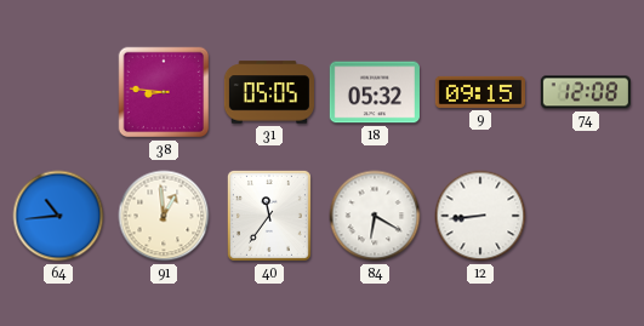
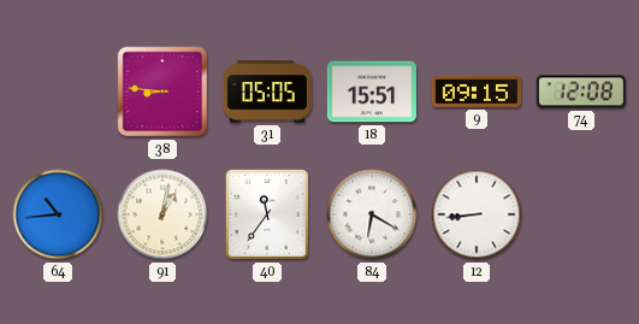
18: 05:32 -> 15:51 (372, 92)
91: 12:59 -> 1:02 (162, 214)
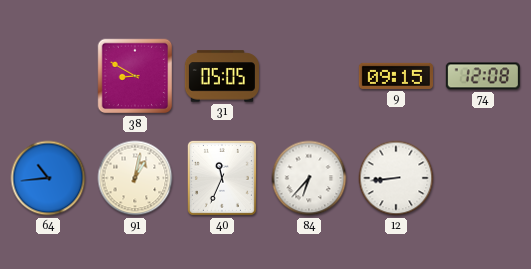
38: 8:46 -> 8:50 (135, 76)
18: 15:51 -> none (372, 92)
40: 11:36 -> 11:34 (222, 178)
84: 6:20 -> 6:37 (309, 178)
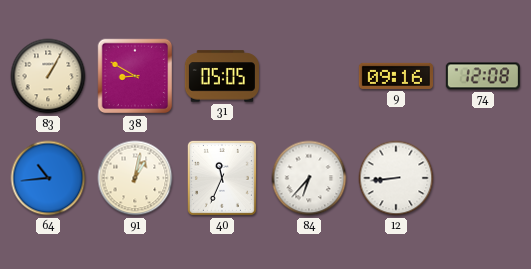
83: none -> 1:05 (48, 76)
9: 09:15 -> 09:16 (396, 76)
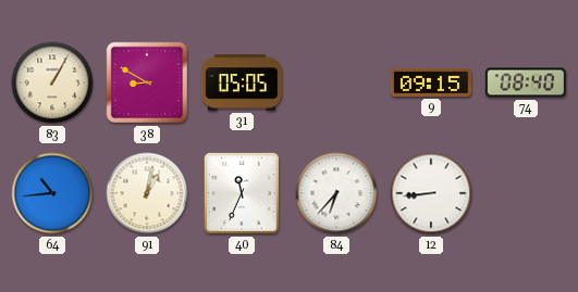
9: 09:16 -> 09:15 (431, 82)
74: 12:08 -> 08:40 (526, 82)
